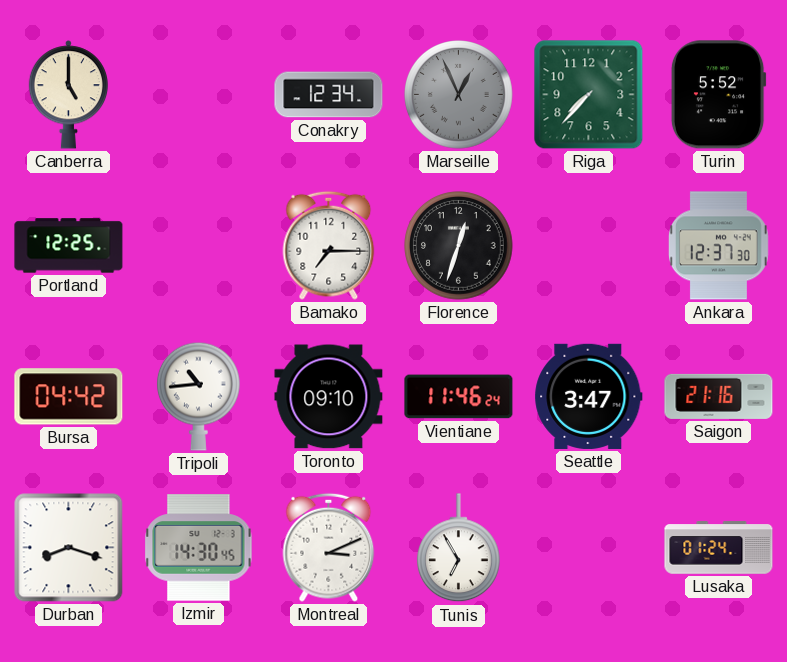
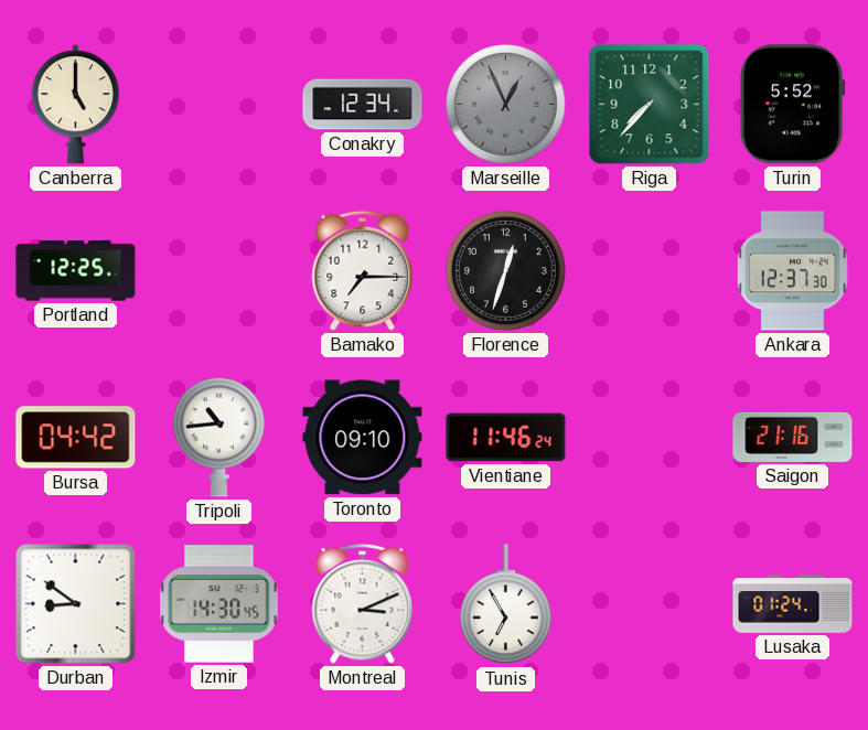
Seattle: 3:47 -> none (589, 396)
Durban: 8:18 -> 8:51 (76, 604)
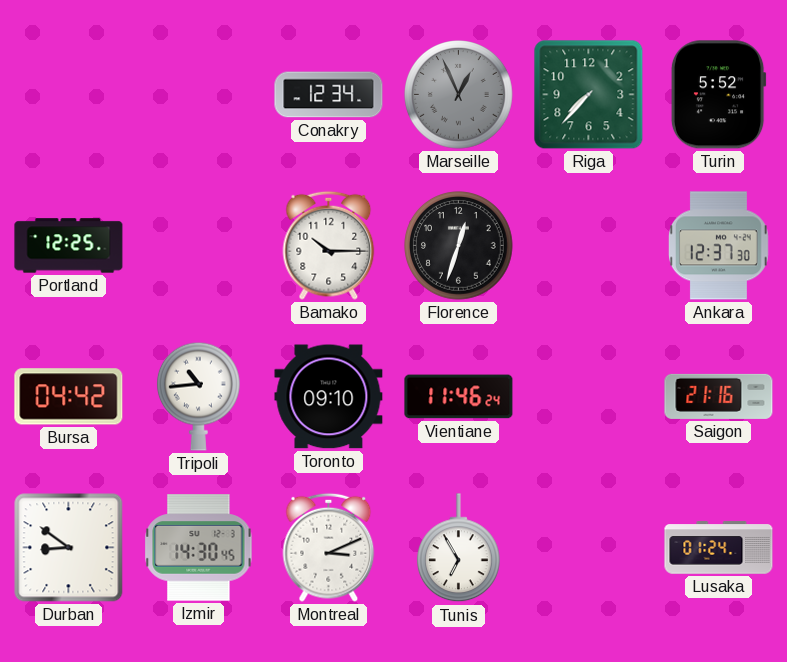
Canberra: 5:00 -> none (75, 105)
Bamako: 7:15 -> 10:15 (329, 245)
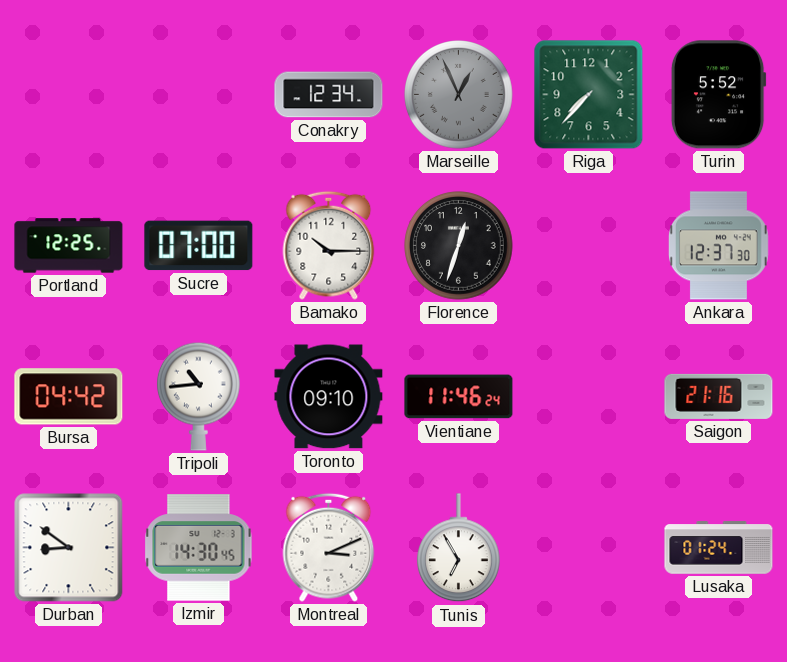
Sucre: none -> 07:00 (199, 246)
